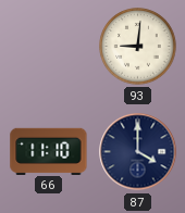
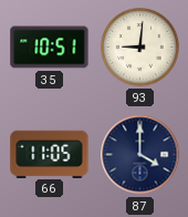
35: none -> 10:51 (50, 48)
66: 11:10 -> 11:05 (50, 154)
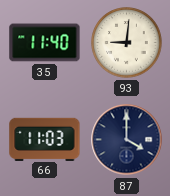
35: 10:51 -> 11:40 (45, 43)
66: 11:05 -> 11:03 (45, 139)
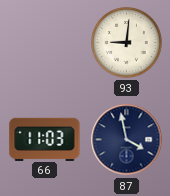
35: 11:40 -> none (45, 43)
87: 4:00 -> 3:58 (127, 140)
